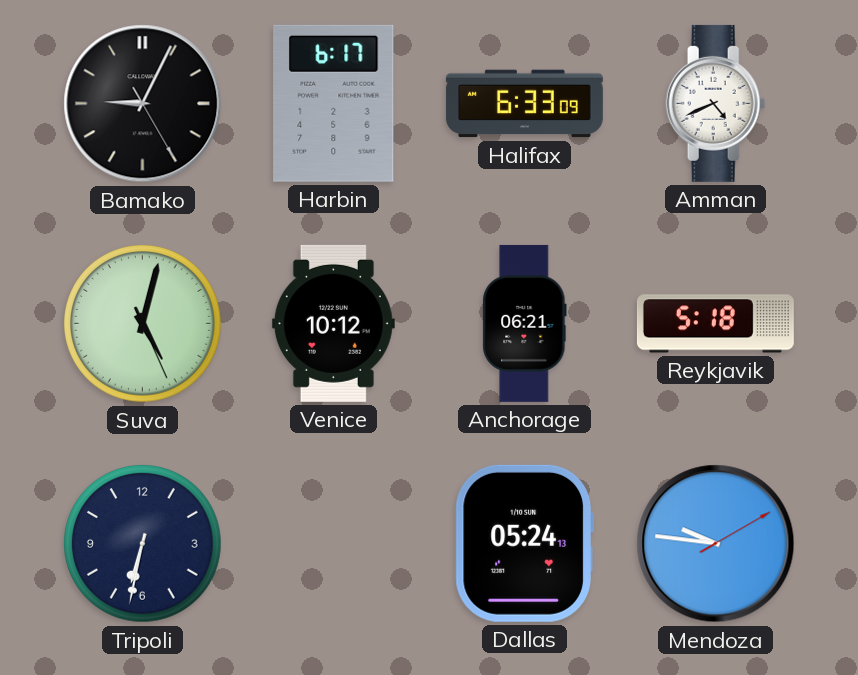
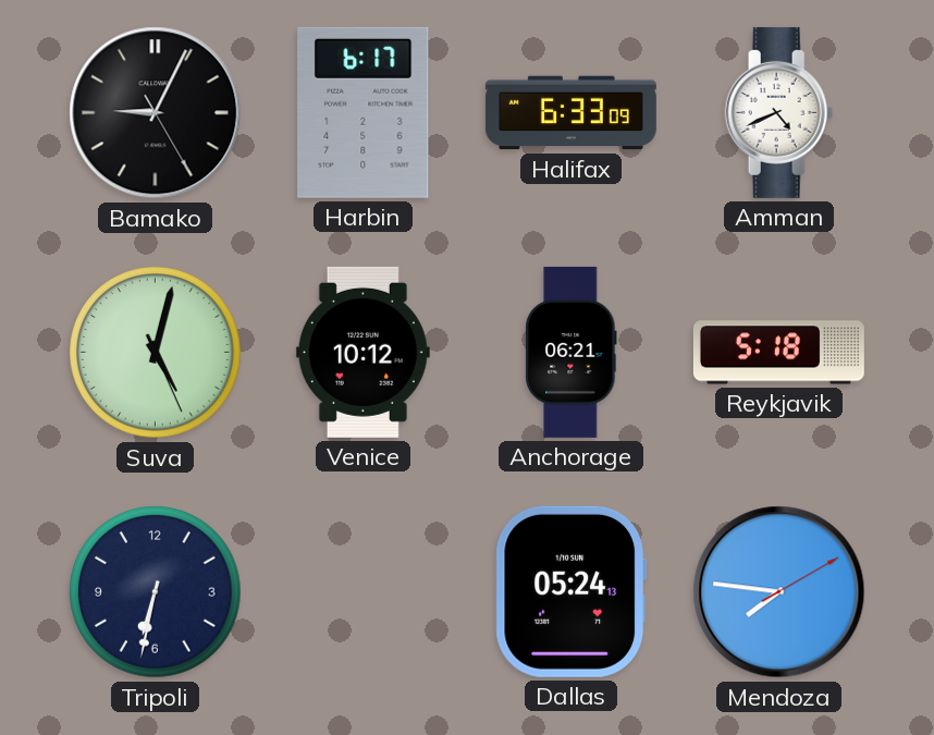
Mendoza: 9:46 -> 7:46 (779, 592)
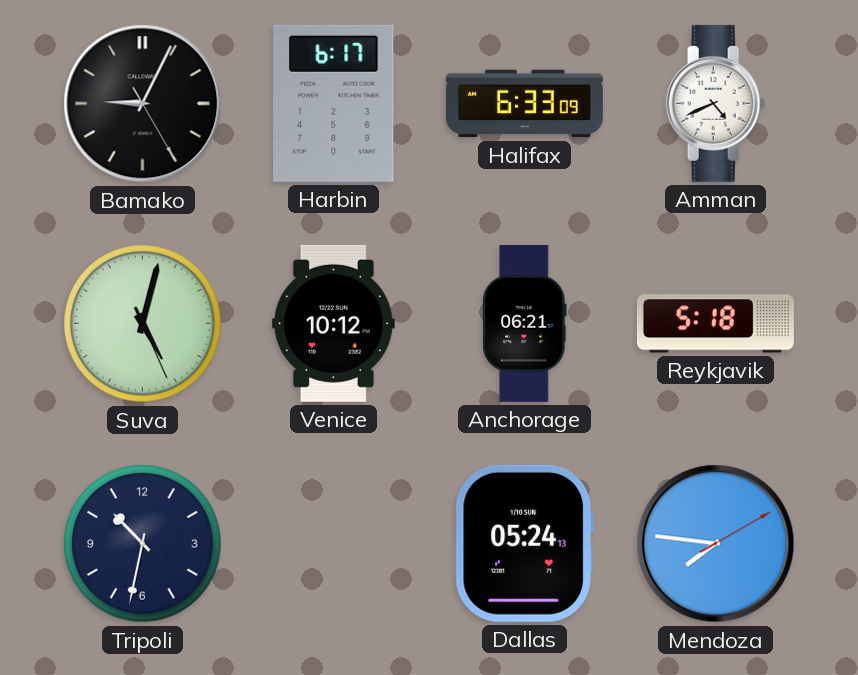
Tripoli: 6:32 -> 10:32 (143, 544)
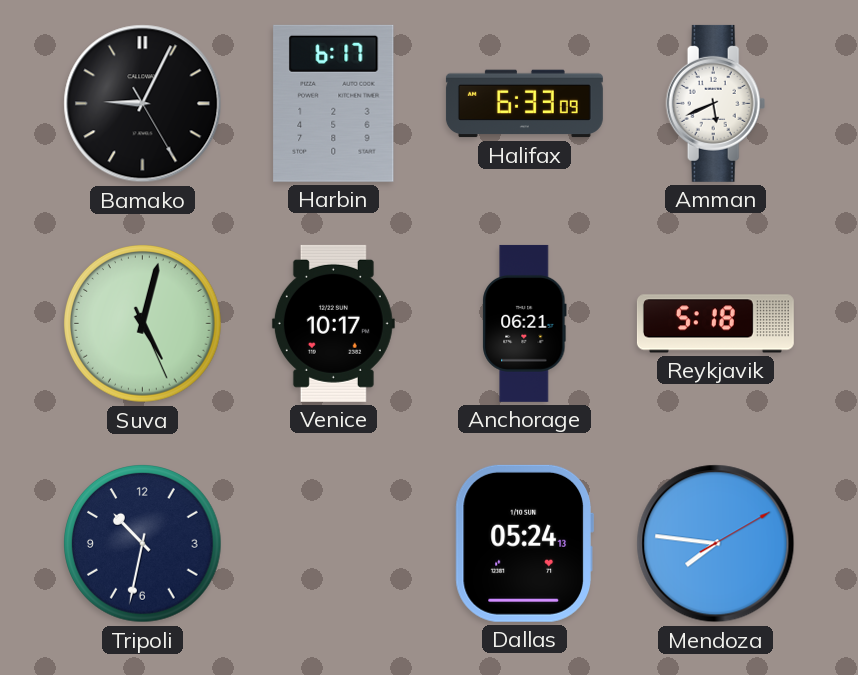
Amman: 4:41 -> 5:41 (716, 103)
Venice: 10:12 -> 10:17 (333, 323)
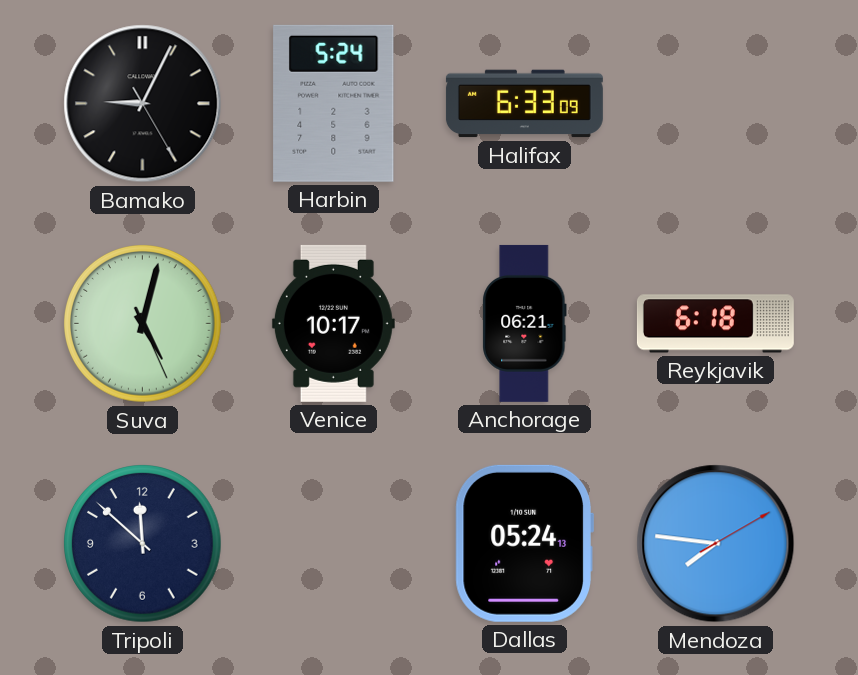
Harbin: 6:17 -> 5:24 (334, 103)
Amman: 5:41 -> none (716, 103)
Reykjavik: 5:18 -> 6:18 (715, 324)
Tripoli: 10:32 -> 11:52 (143, 544)
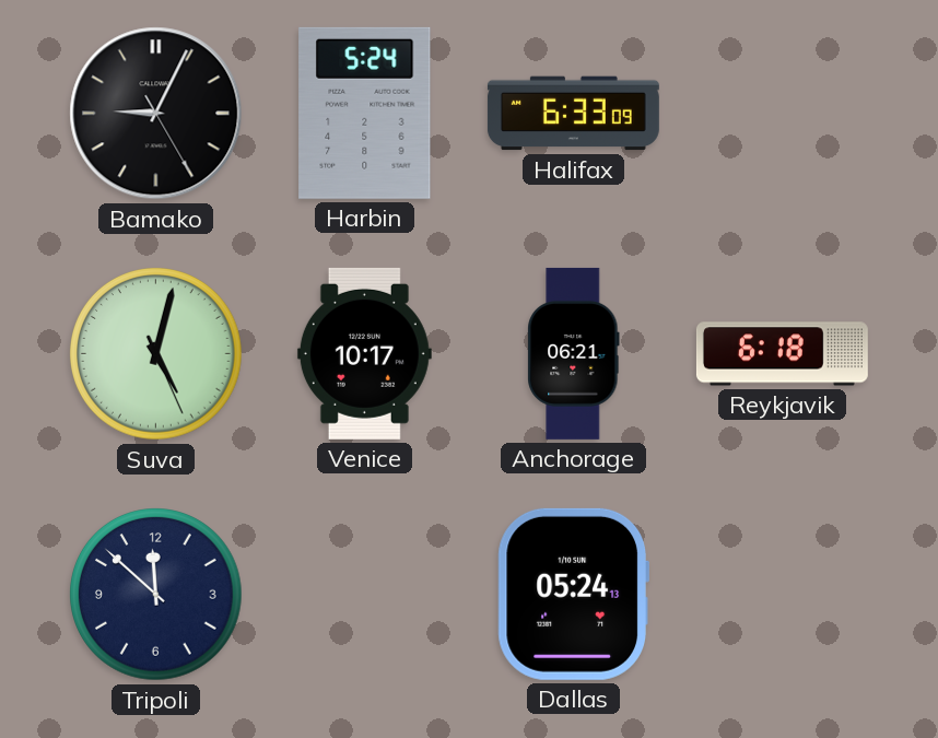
Mendoza: 7:46 -> none (716, 544)
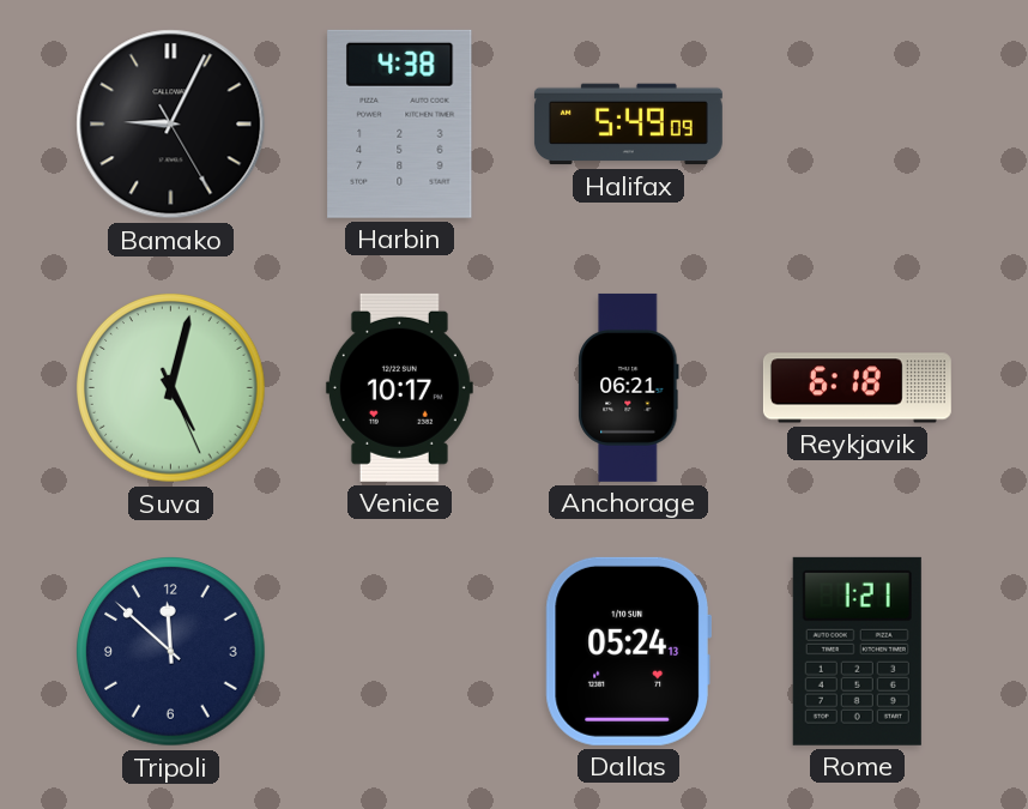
Harbin: 5:24 -> 4:38 (400, 123)
Halifax: 6:33 -> 5:49 (628, 125)
Rome: none -> 1:21 (857, 651)
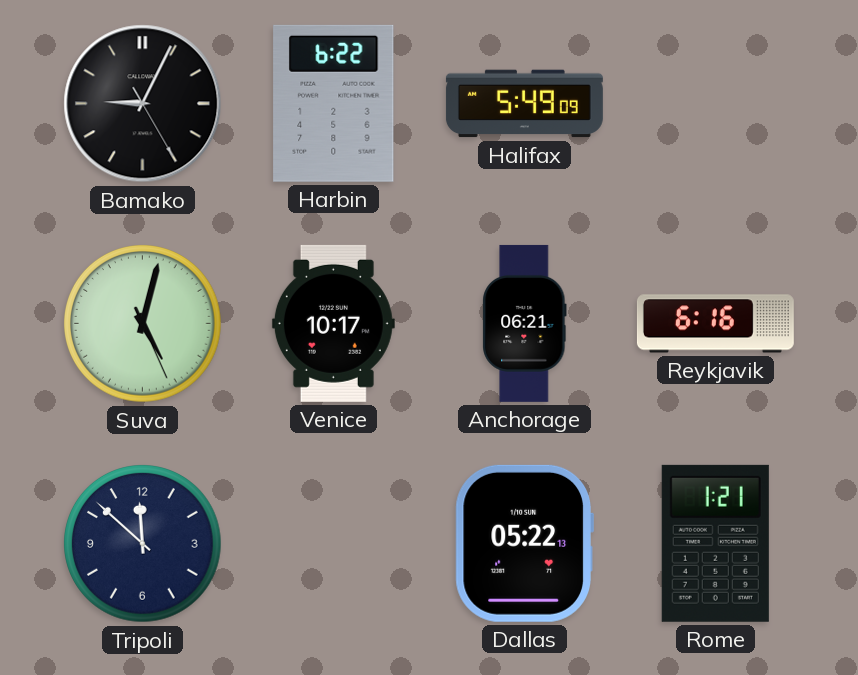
Harbin: 4:38 -> 6:22 (334, 103)
Reykjavik: 6:18 -> 6:16 (715, 324)
Dallas: 05:24 -> 05:22 (524, 543)
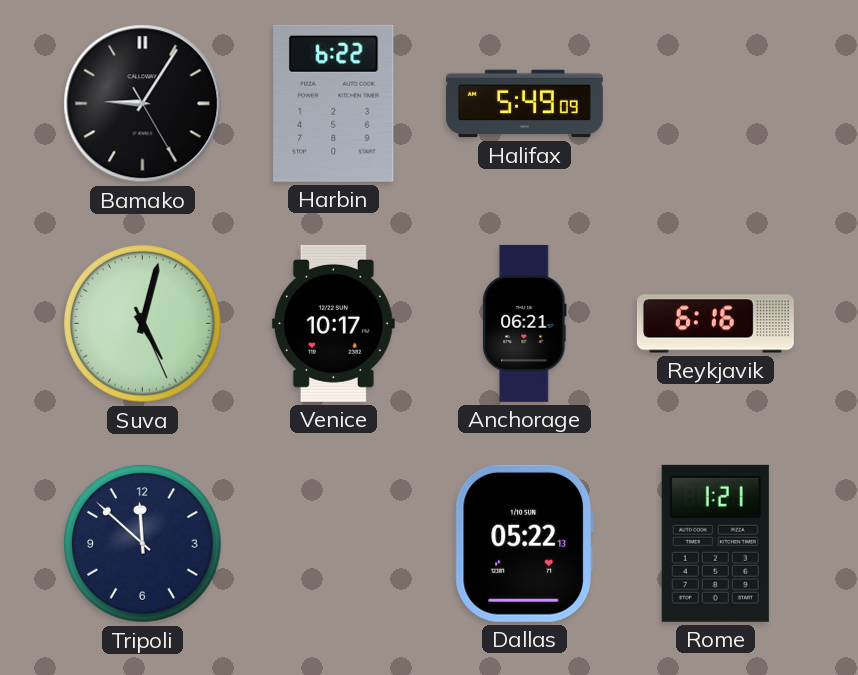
Bamako: 9:04 -> 9:05 (143, 104)
